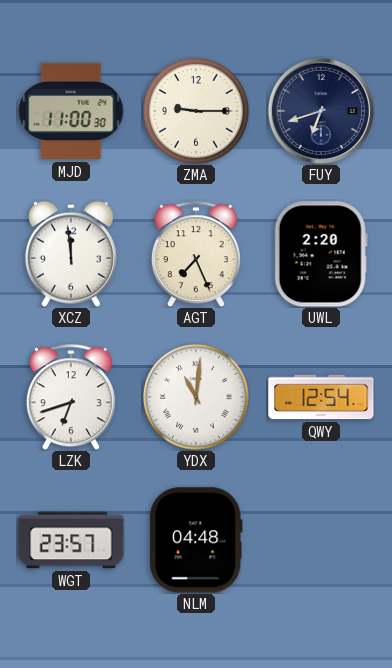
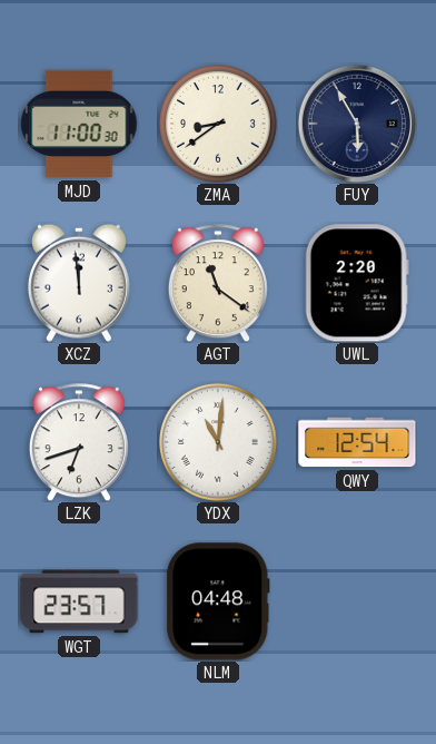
ZMA: 9:15 -> 8:39 (219, 125)
FUY: 6:42 -> 5:55 (357, 124)
AGT: 7:26 -> 11:21 (218, 283)
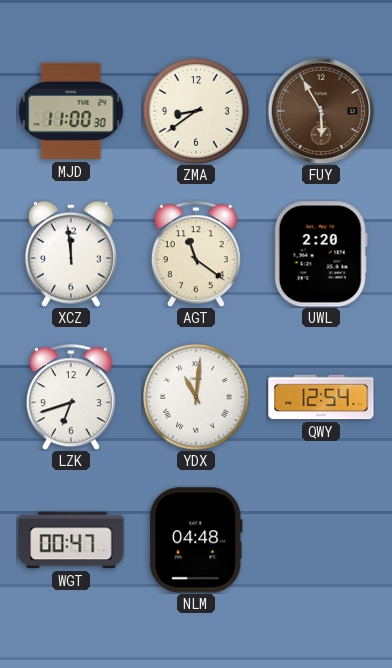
FUY dial: navy -> brown (321, 111)
WGT: 23:57 -> 00:47 (71, 540)
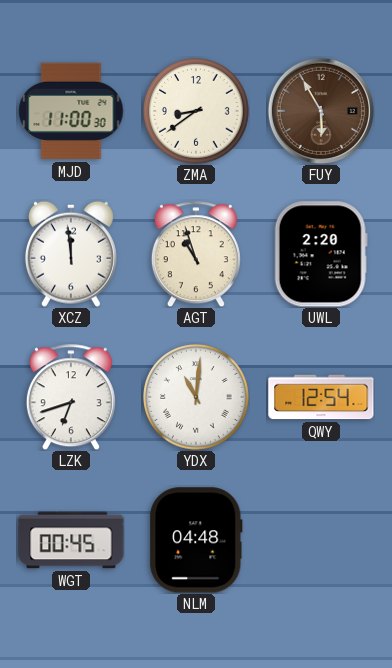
AGT: 11:21 -> 10:57 (196, 254)
WGT: 00:47 -> 00:45 (71, 540)
